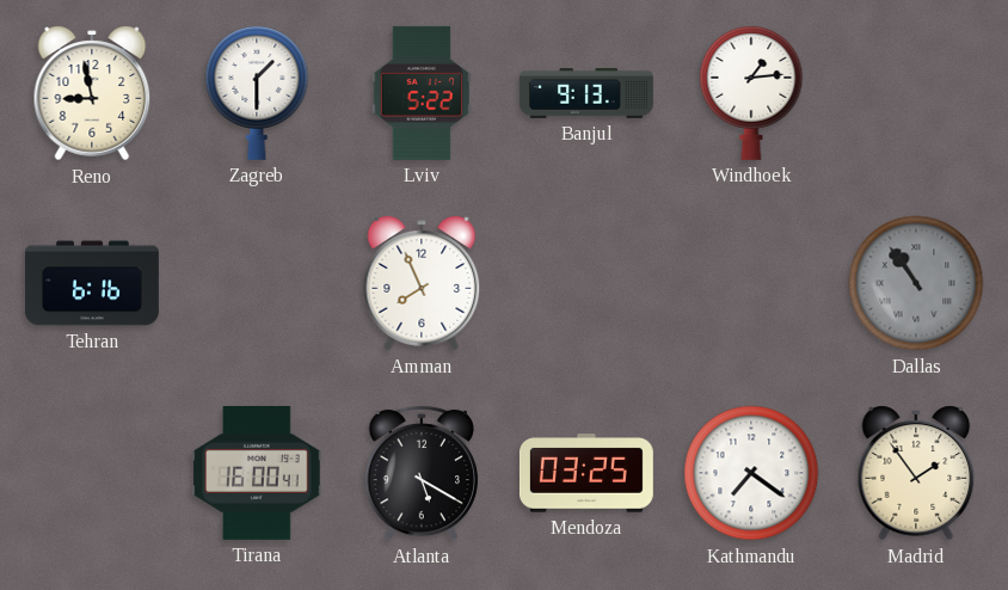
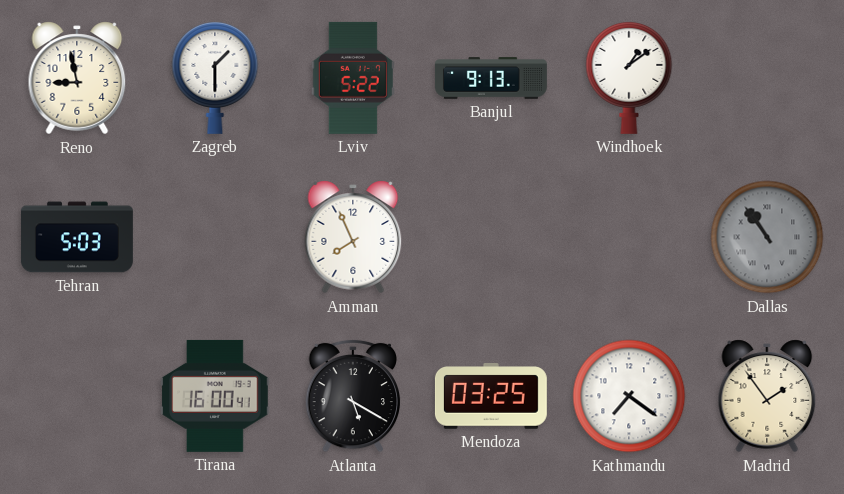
Windhoek: 1:14 -> 1:09 (629, 77)
Tehran: 6:16 -> 5:03 (77, 237)
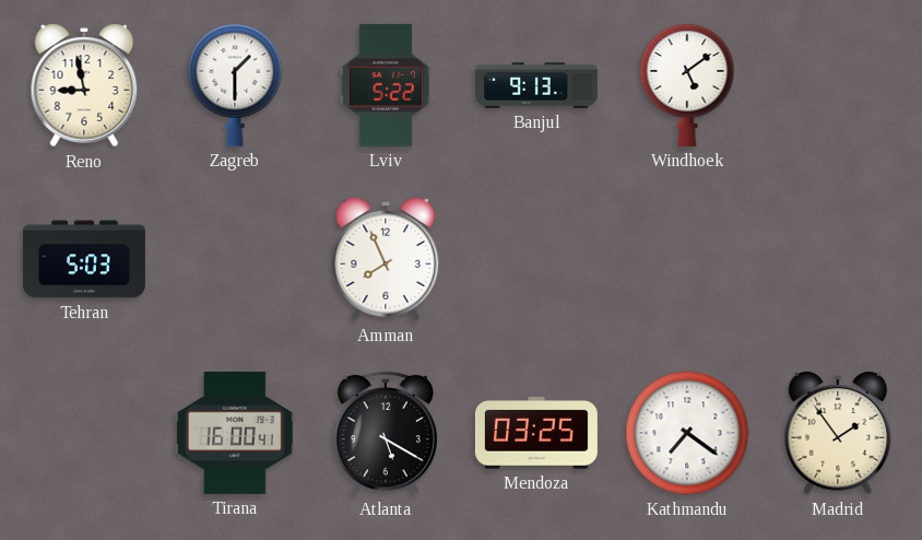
Windhoek: 1:09 -> 5:09 (687, 84)
Dallas: 10:54 -> none (767, 237)
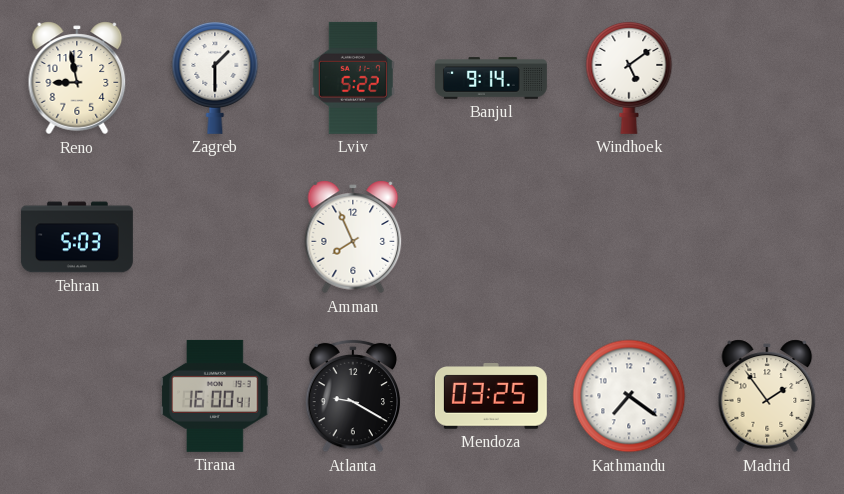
Banjul: 9:13 -> 9:14 (491, 78)
Atlanta: 5:20 -> 9:20 (353, 396)
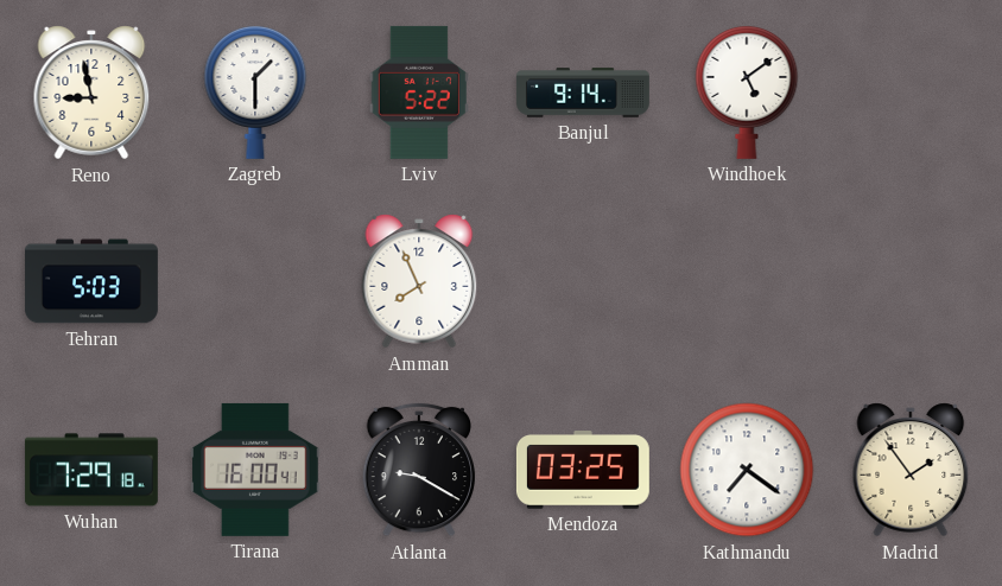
Wuhan: none -> 7:29 (91, 470)
